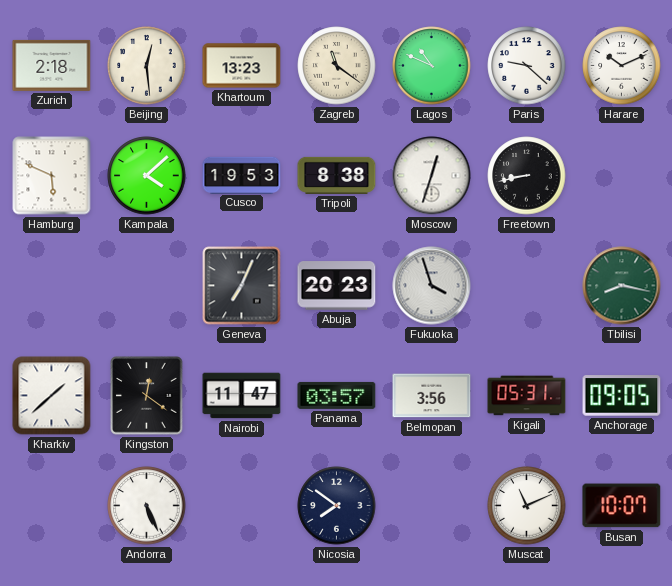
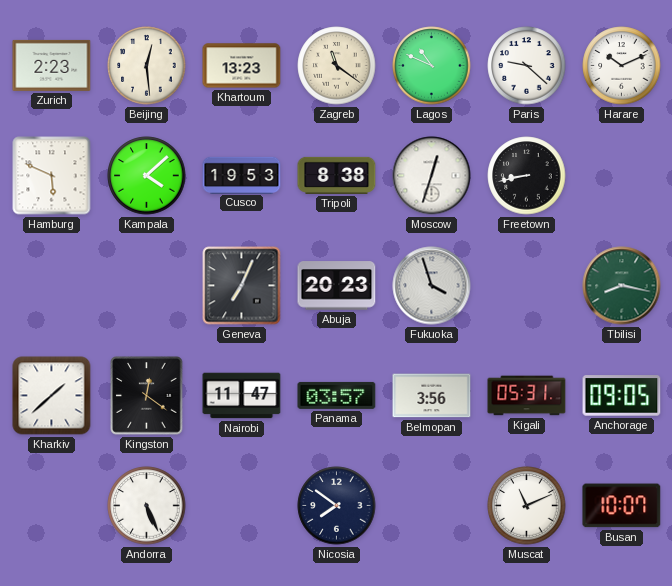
Zurich: 2:18 -> 2:23 (52, 65)
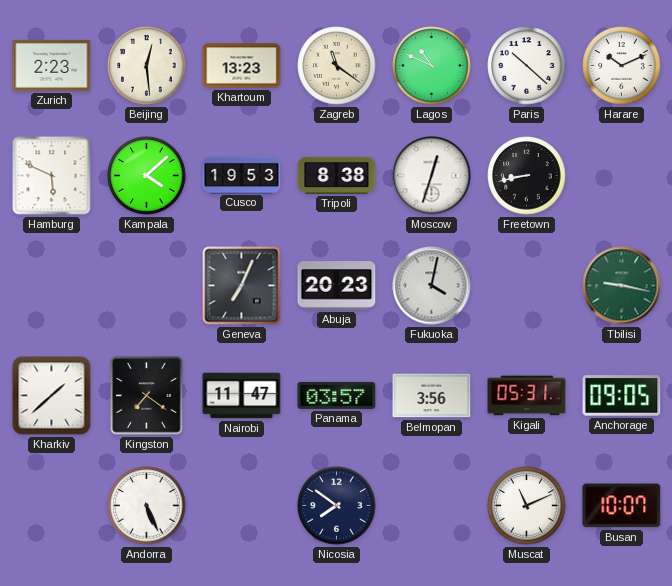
Paris: 9:22 -> 10:22 (527, 66)
Fukuoka: 3:57 -> 4:02 (432, 286)
Tbilisi: 8:17 -> 9:17 (622, 286)
Kingston: 12:21 -> 7:21 (147, 396)
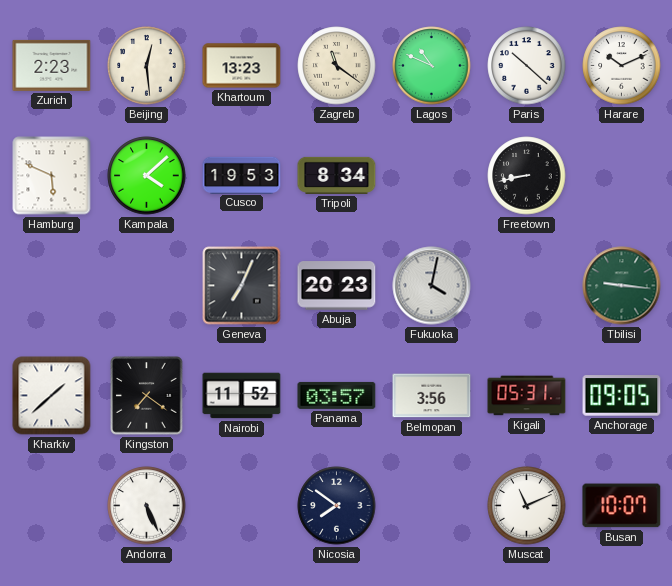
Tripoli: 8:38 -> 8:34 (337, 175)
Moscow: 12:33 -> none (432, 176)
Tbilisi: 9:17 -> 9:16 (622, 286)
Nairobi: 11:47 -> 11:52 (242, 396)
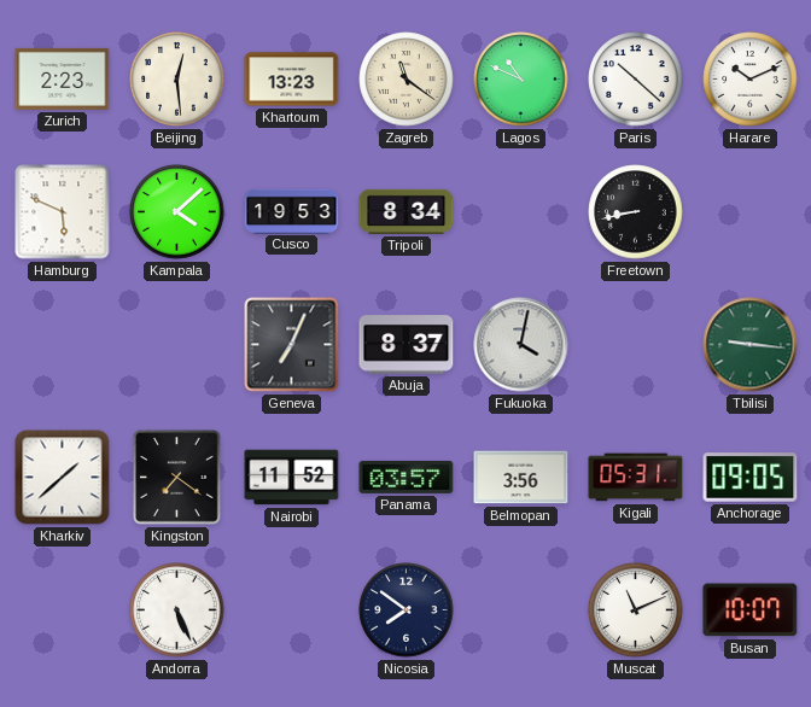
Abuja: 20:23 -> 8:37 (407, 345)
